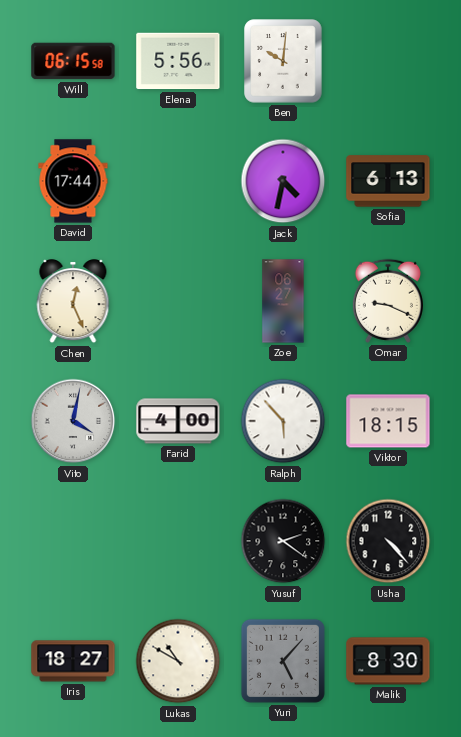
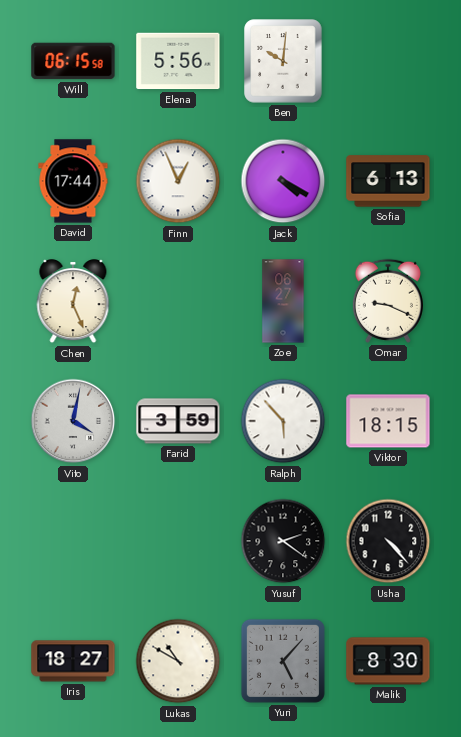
Finn: none -> 12:56 (178, 181)
Jack: 4:32 -> 4:20 (283, 181)
Farid: 4:00 -> 3:59 (178, 421)
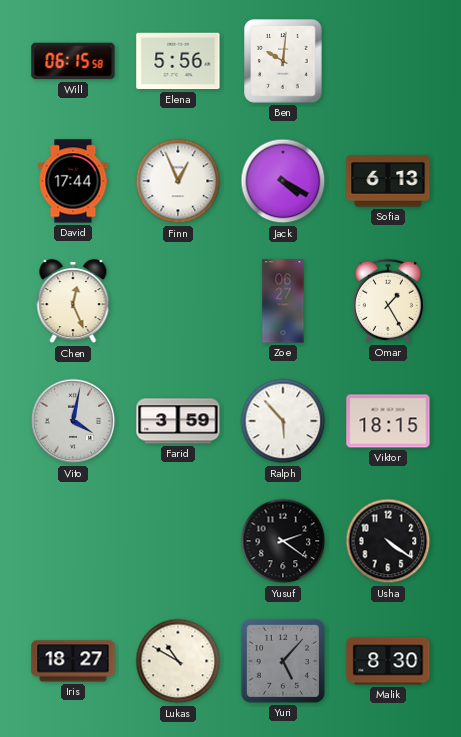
Omar: 9:19 -> 1:25 (388, 301)
Usha: 4:23 -> 4:21 (388, 541)
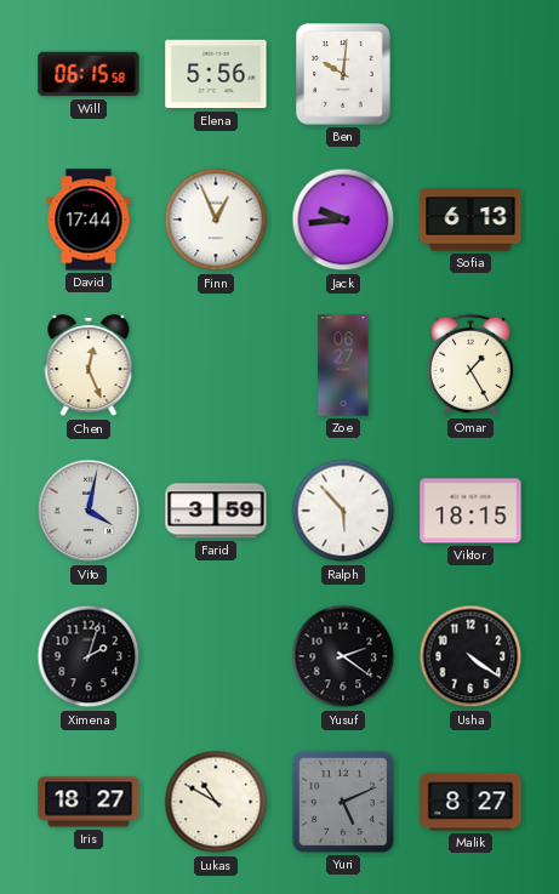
Jack: 4:20 -> 9:44 (343, 220)
Ximena: none -> 2:03 (89, 656)
Yuri: 5:07 -> 5:11 (343, 802)
Malik: 8:30 -> 8:27 (470, 802)
